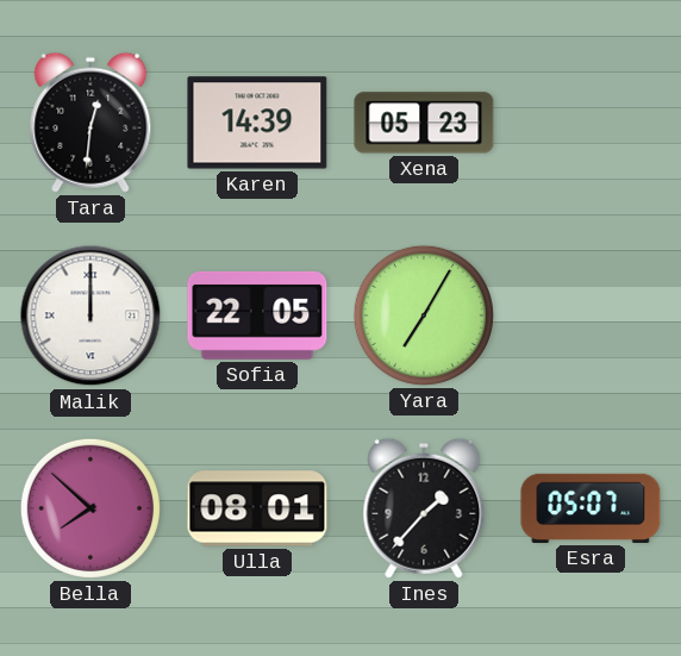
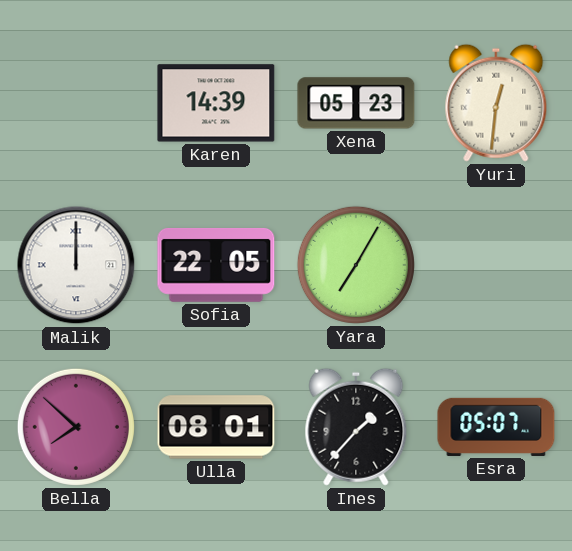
Tara: 12:31 -> none (90, 123)
Yuri: none -> 12:31 (496, 103)
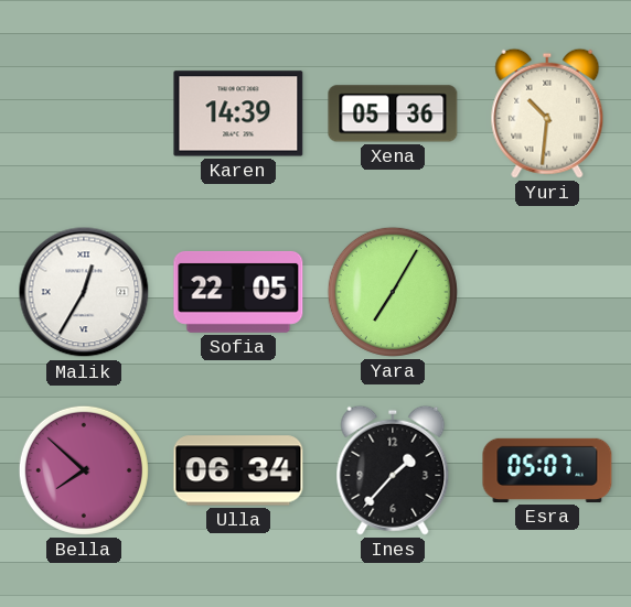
Xena: 05:23 -> 05:36 (393, 113)
Yuri: 12:31 -> 10:31 (547, 113)
Malik: 12:00 -> 12:35 (84, 292)
Ulla: 08:01 -> 06:34 (238, 470)
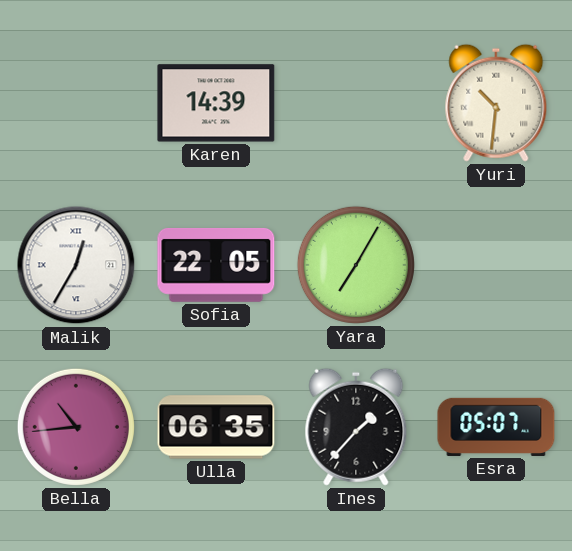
Xena: 05:36 -> none (393, 113)
Bella: 7:52 -> 10:44 (76, 427)
Ulla: 06:34 -> 06:35 (216, 427)
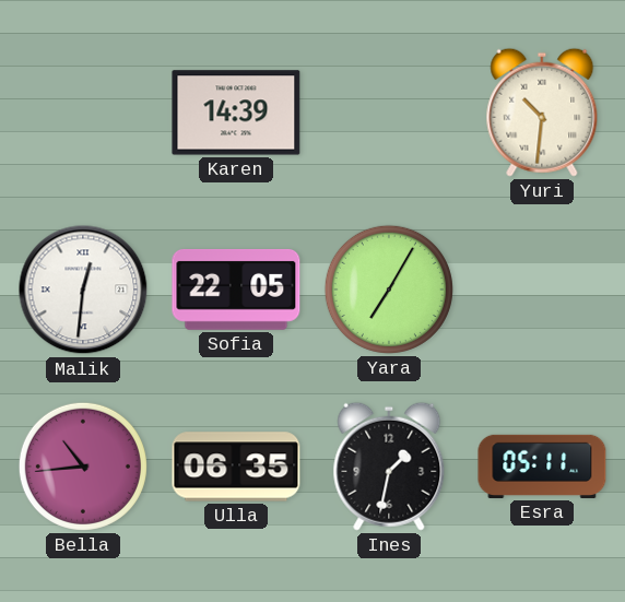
Malik: 12:35 -> 12:31 (83, 290)
Ines: 1:37 -> 1:32 (389, 467)
Esra: 05:07 -> 05:11 (542, 467)
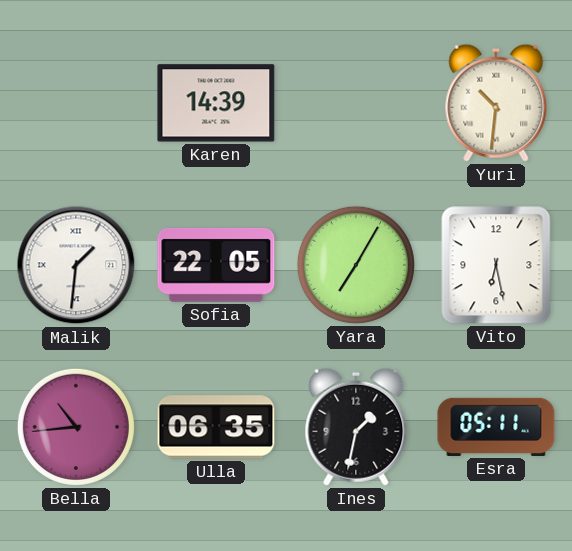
Malik: 12:31 -> 1:31 (76, 265)
Vito: none -> 6:28 (496, 265)
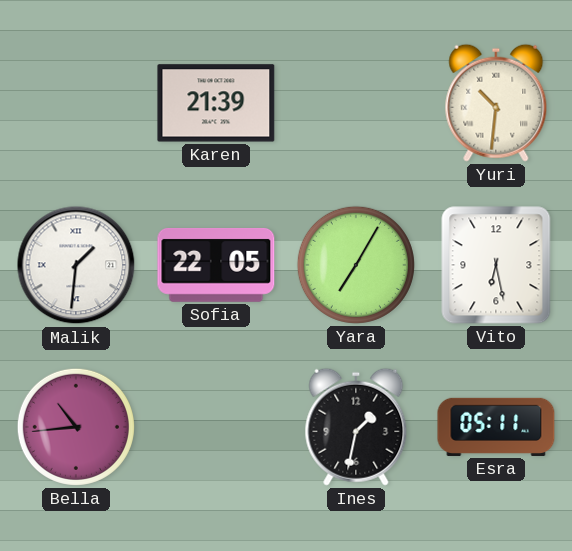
Karen: 14:39 -> 21:39 (216, 103)
Ulla: 06:35 -> none (216, 427)
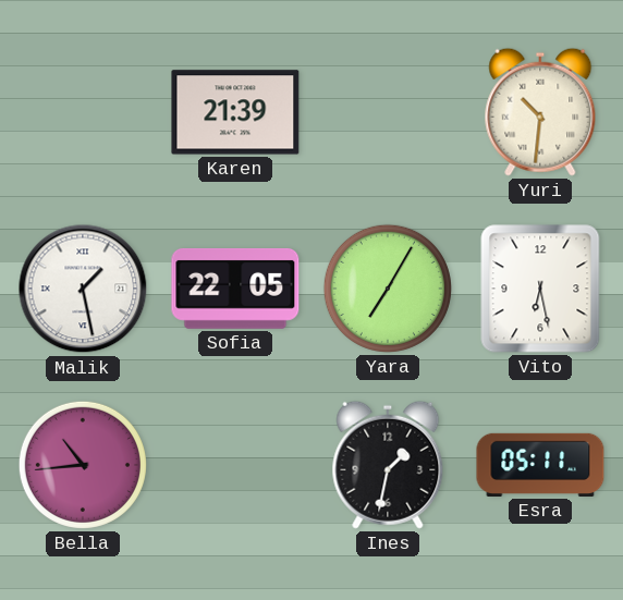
Malik: 1:31 -> 1:28 (83, 289)
